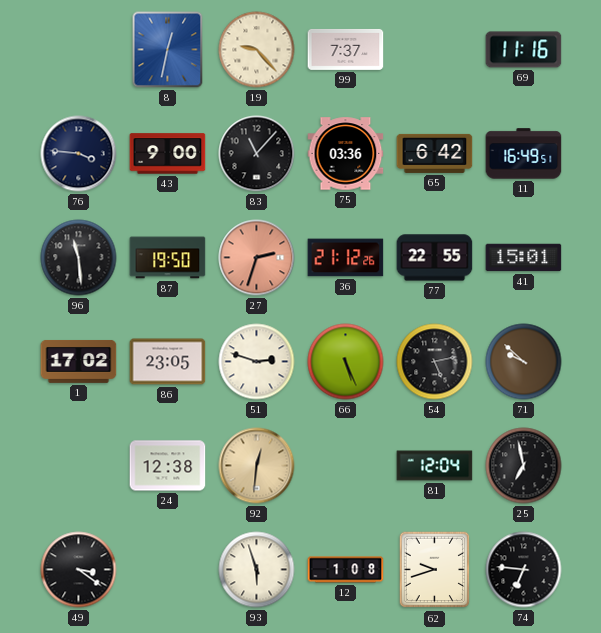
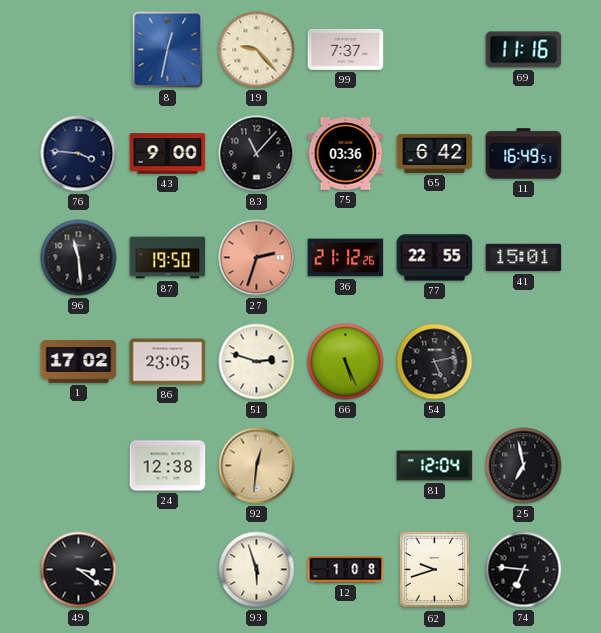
71: 9:52 -> none (524, 362)
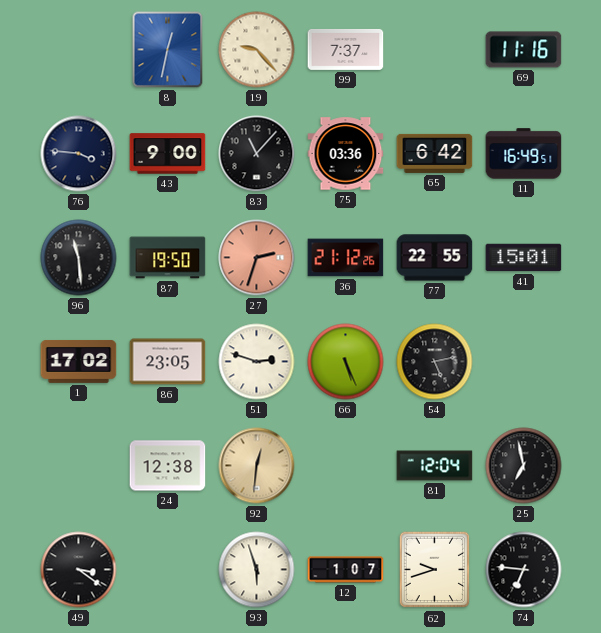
12: 1:08 -> 1:07 (346, 570)
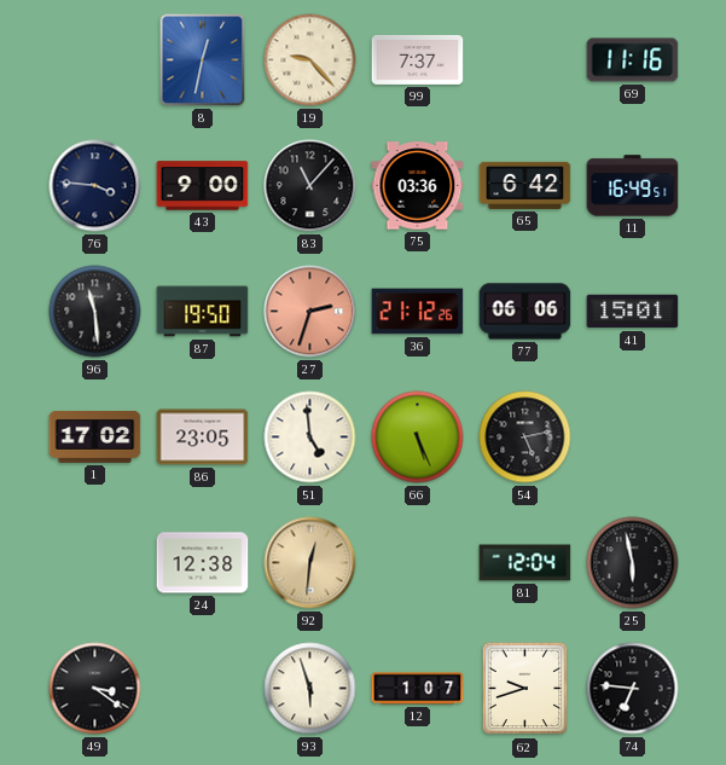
77: 22:55 -> 06:06 (525, 312)
51: 2:48 -> 4:59 (310, 437)
25: 6:58 -> 5:58 (633, 563)
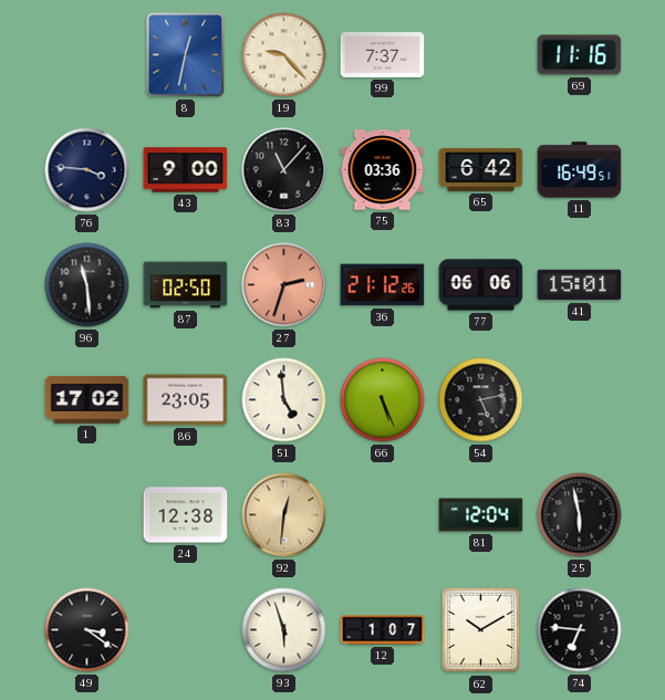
87: 19:50 -> 02:50 (186, 285)
62: 9:42 -> 10:10 (481, 630)
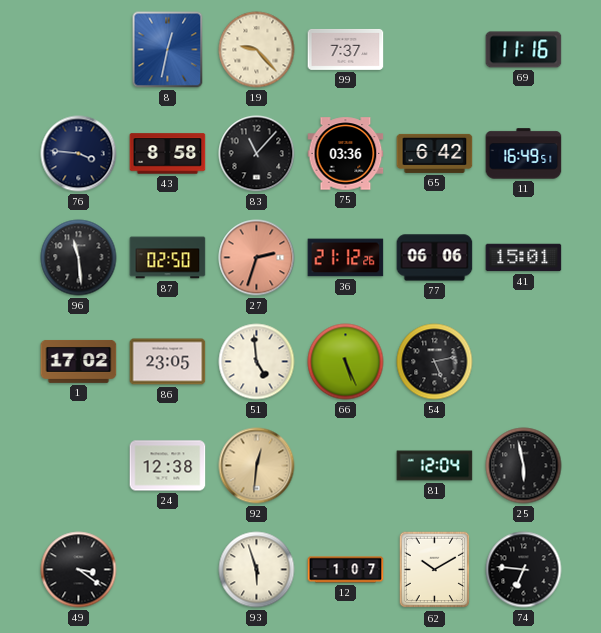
43: 9:00 -> 8:58 (168, 154)
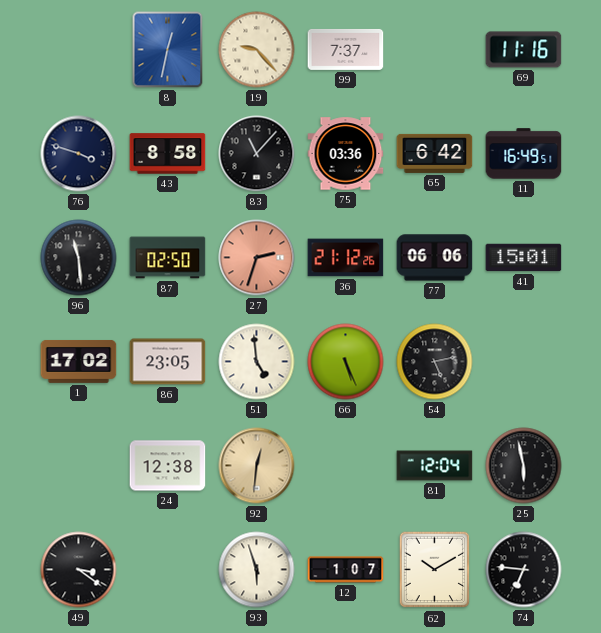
76: 3:46 -> 3:48 (79, 154)
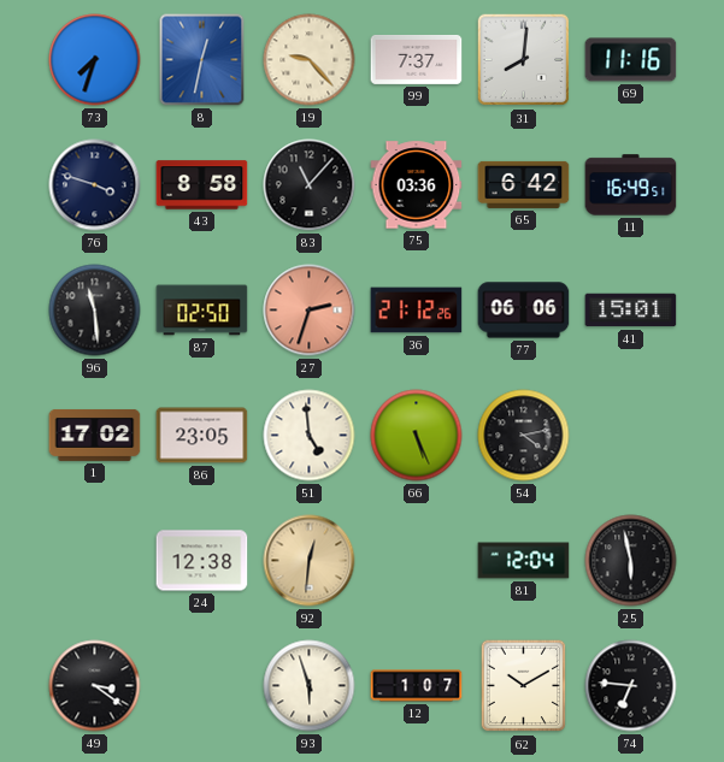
73: none -> 7:33 (95, 60)
31: none -> 8:01 (524, 60)
54: 5:13 -> 4:13 (524, 436)
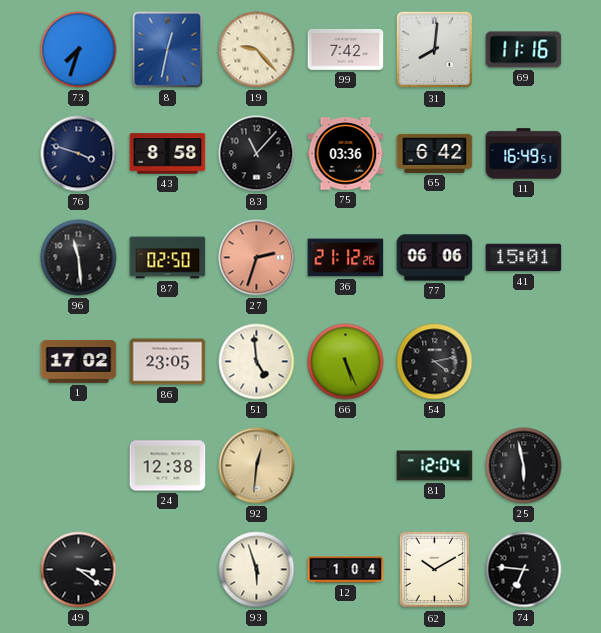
99: 7:37 -> 7:42 (346, 49)
12: 1:07 -> 1:04 (346, 570)
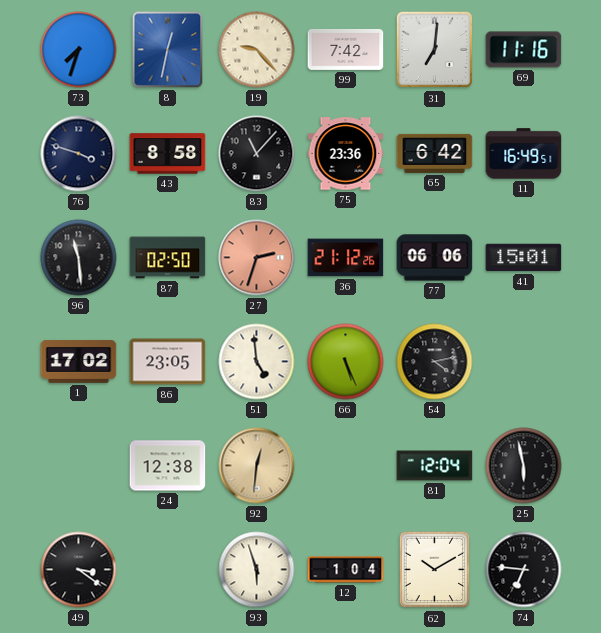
31: 8:01 -> 7:01 (435, 50)
75: 03:36 -> 23:36 (346, 154)
